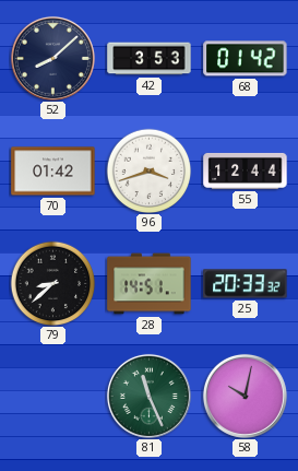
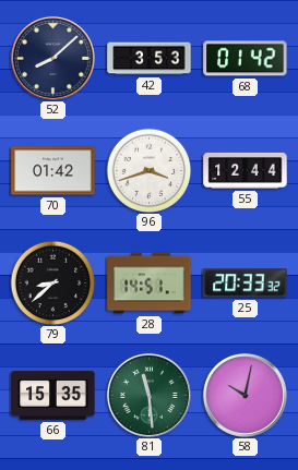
66: none -> 15:35 (53, 396)
81: 11:26 -> 11:29 (148, 395)
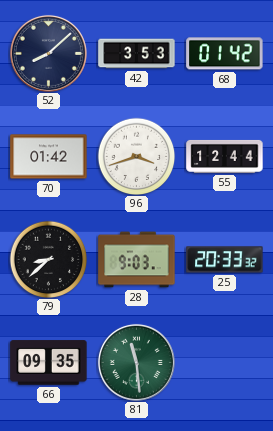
28: 14:51 -> 9:03 (137, 260)
66: 15:35 -> 09:35 (49, 363)
58: 10:02 -> none (245, 395)
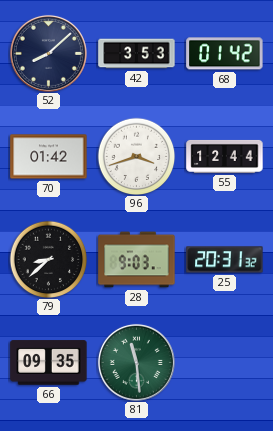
25: 20:33 -> 20:31 (225, 260)
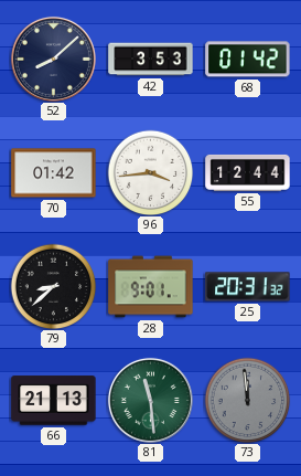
96: 3:42 -> 3:44 (150, 172)
28: 9:03 -> 9:01 (151, 287)
66: 09:35 -> 21:13 (54, 401)
73: none -> 11:59 (247, 400)
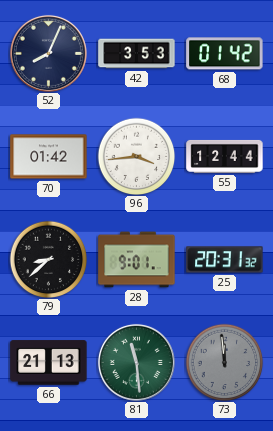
52: 8:08 -> 8:04 (48, 53)
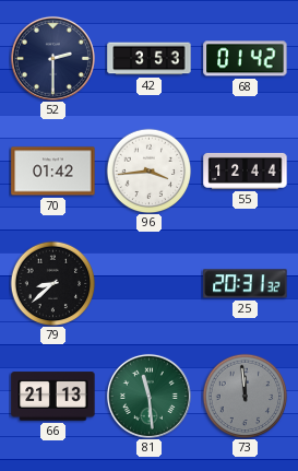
52: 8:04 -> 2:30 (52, 58)
28: 9:01 -> none (137, 260)
